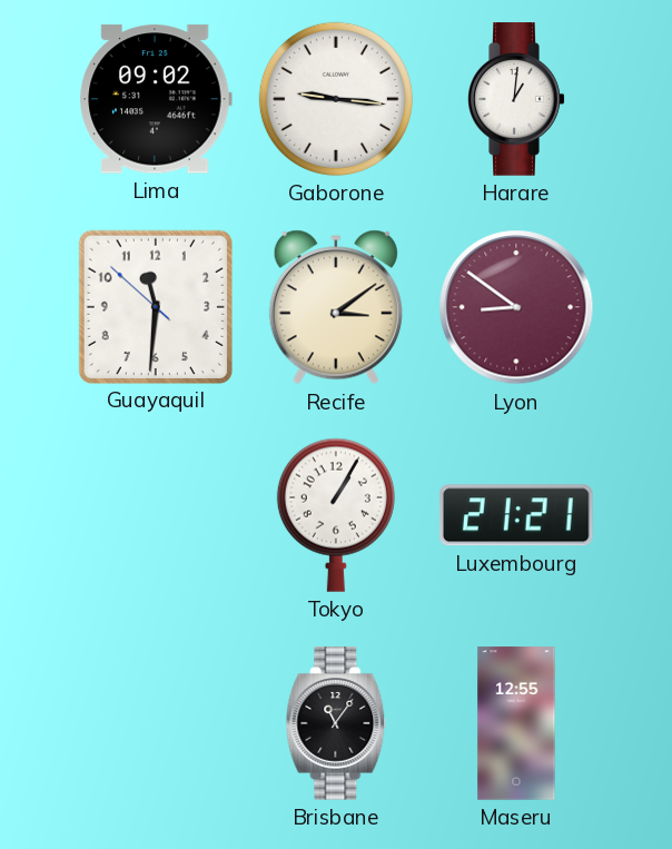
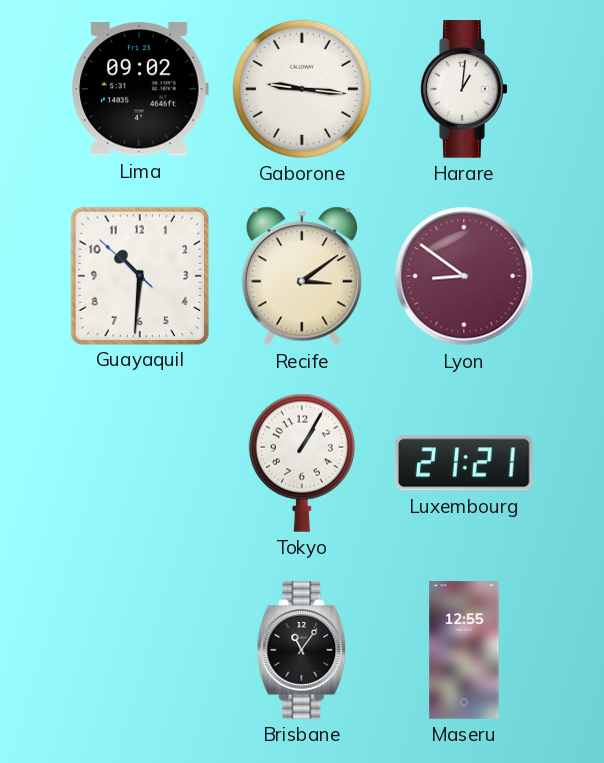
Guayaquil: 11:30 -> 10:30 (139, 275)
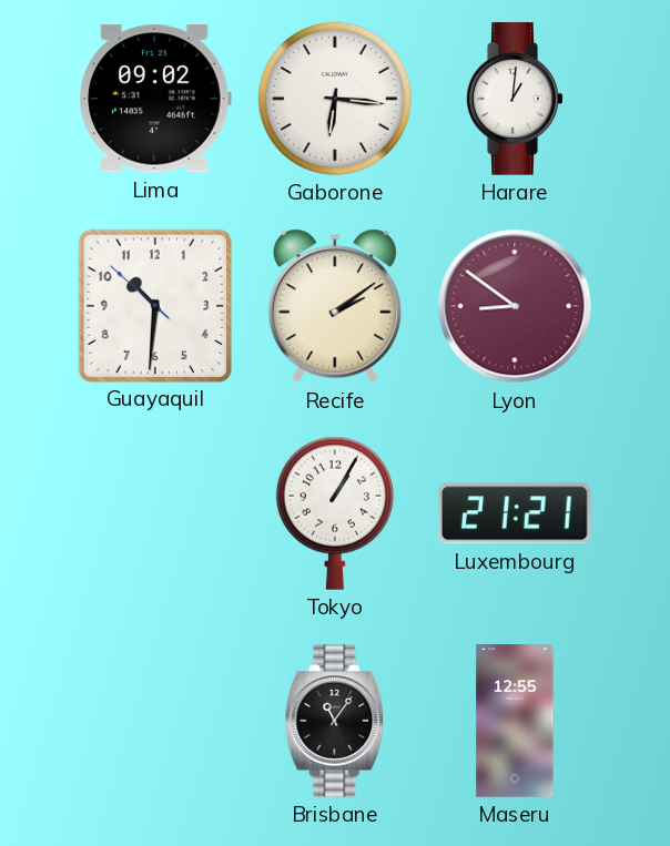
Gaborone: 9:16 -> 6:16 (335, 99)
Recife: 3:09 -> 2:09 (335, 306)
